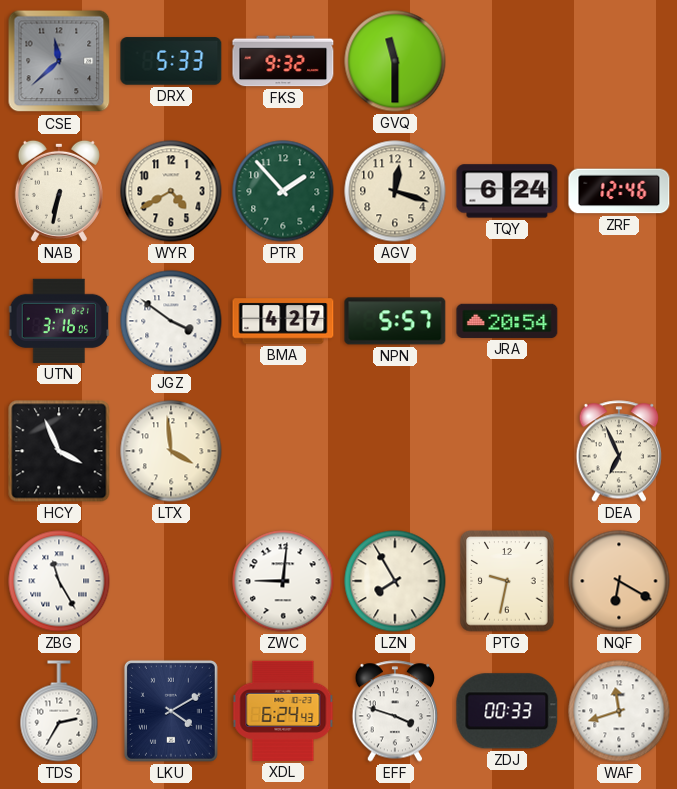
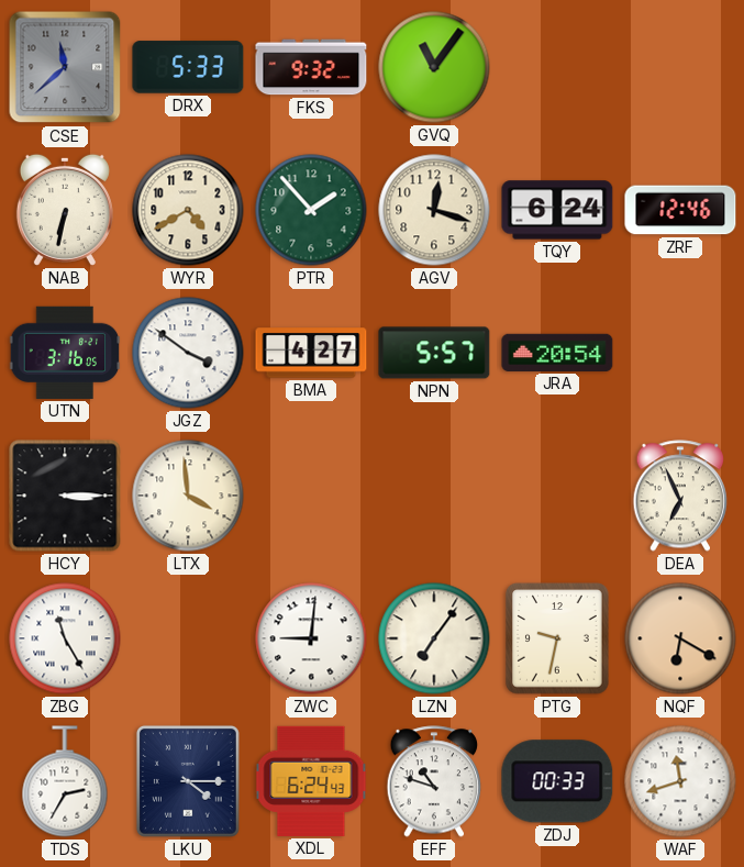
GVQ: 11:30 -> 11:06 (434, 67)
HCY: 3:56 -> 3:15 (65, 496)
LZN: 7:55 -> 7:06 (434, 638)
LKU: 4:10 -> 4:15 (188, 781)
EFF: 3:48 -> 10:48 (434, 781)
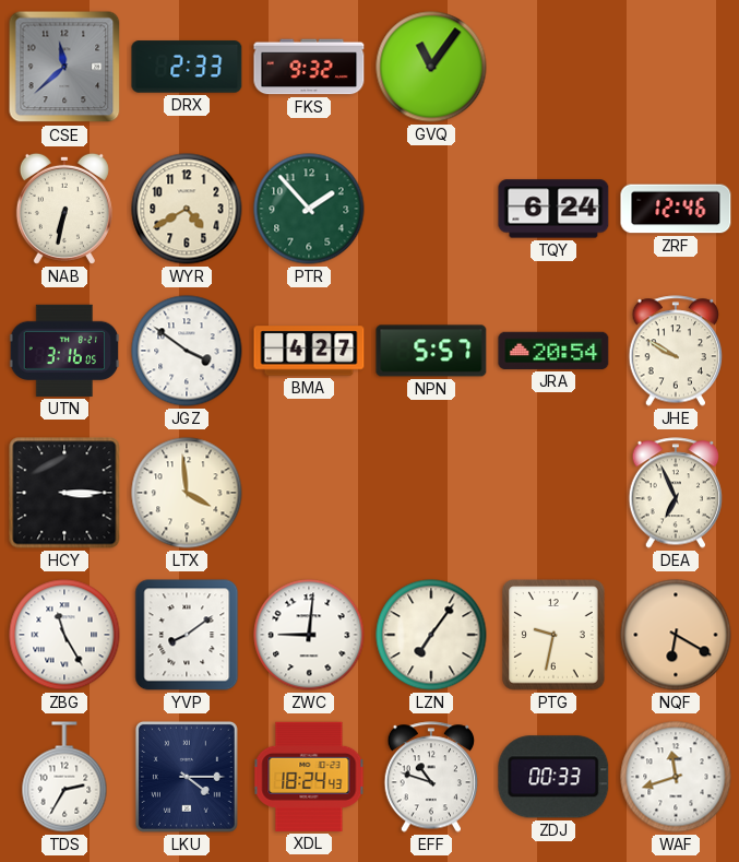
DRX: 5:33 -> 2:33 (187, 67)
AGV: 12:18 -> none (434, 210)
JHE: none -> 9:50 (676, 351)
YVP: none -> 8:09 (187, 635)
XDL: 6:24 -> 18:24 (309, 777)
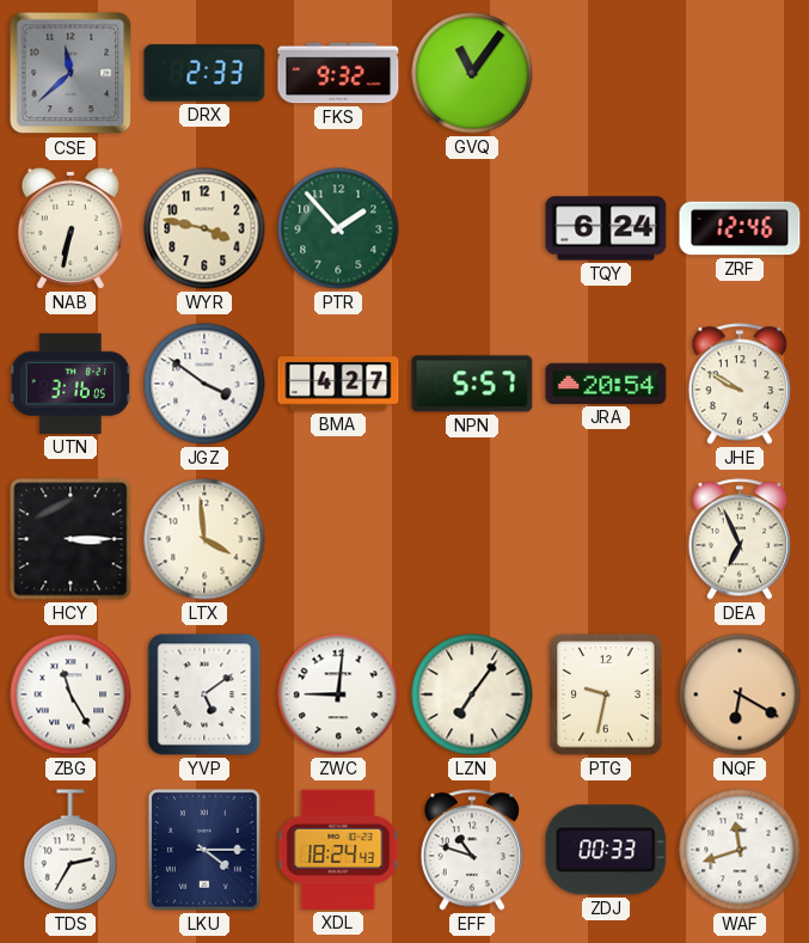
WYR: 4:40 -> 3:47 (204, 228)
YVP: 8:09 -> 5:09 (204, 694)
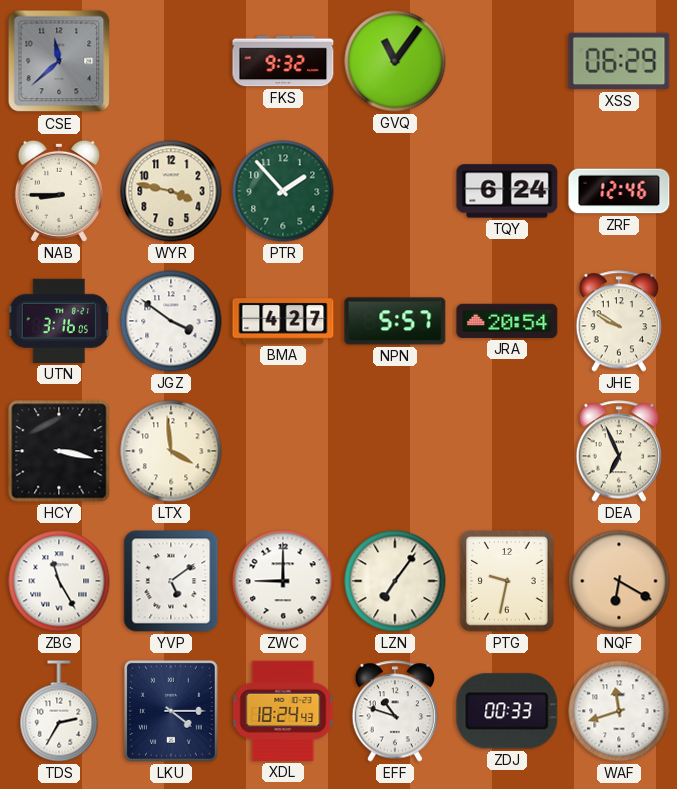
DRX: 2:33 -> none (204, 73)
XSS: none -> 06:29 (619, 61)
NAB: 6:32 -> 8:45 (59, 191)
HCY: 3:15 -> 3:17 (59, 451)
ZWC: 9:01 -> 9:00 (283, 581)
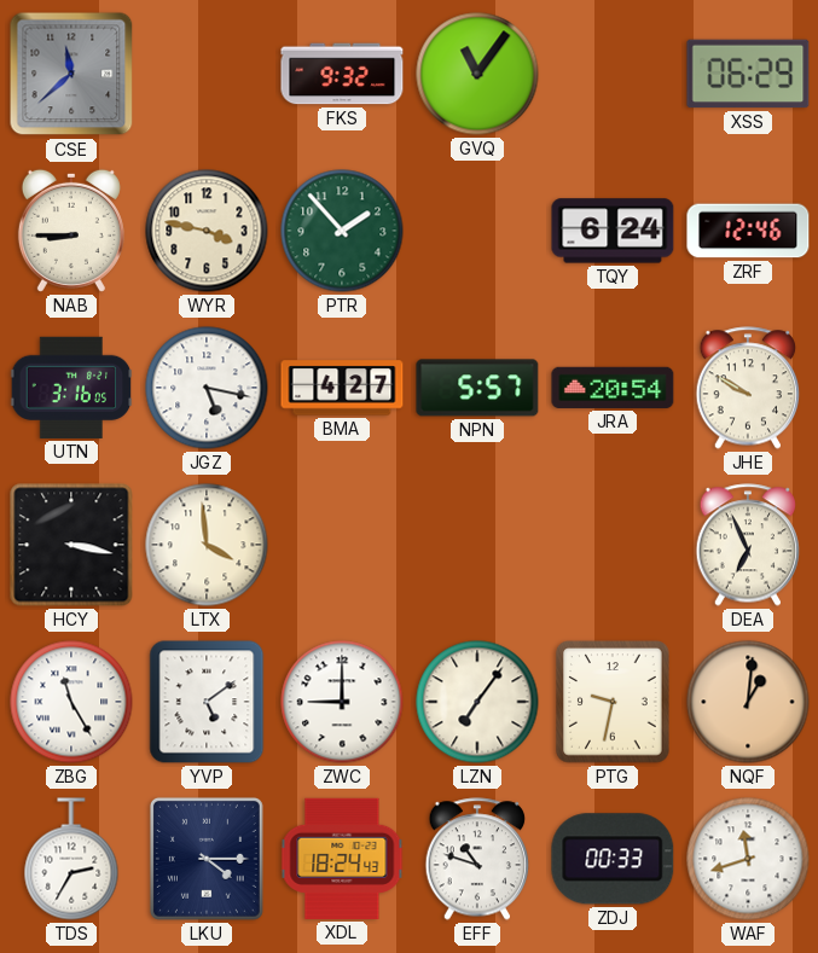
JGZ: 3:51 -> 5:17 (207, 388)
NQF: 6:20 -> 1:01 (748, 702)
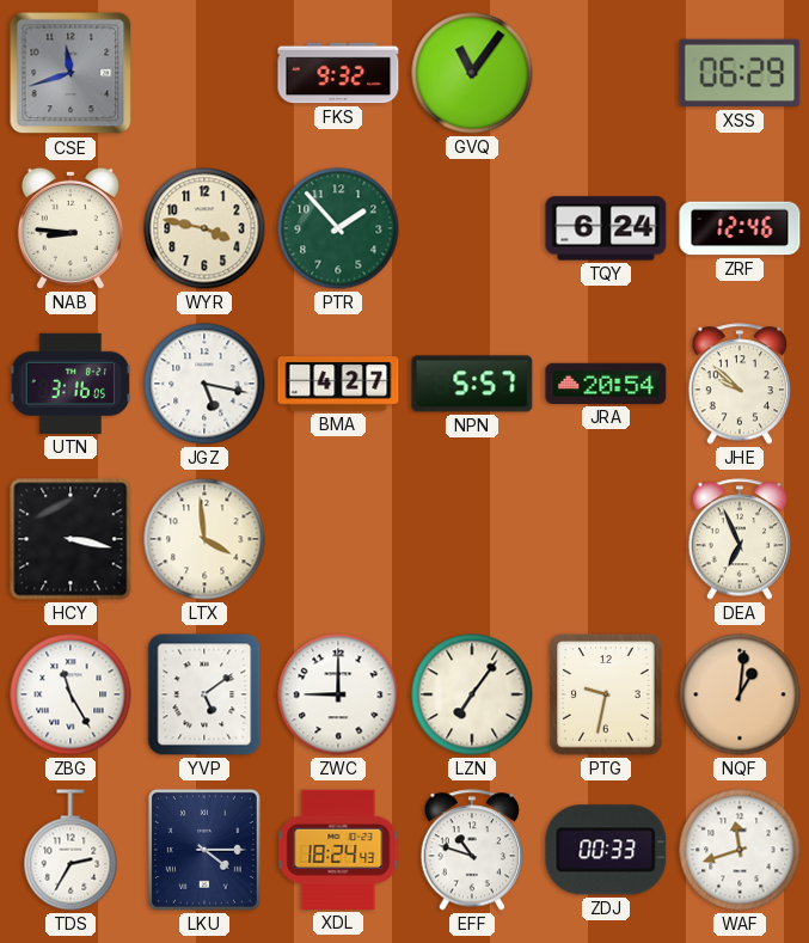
CSE: 11:38 -> 11:42 (71, 73)
NAB: 8:45 -> 8:46 (71, 228)
JHE: 9:50 -> 9:52 (740, 384)
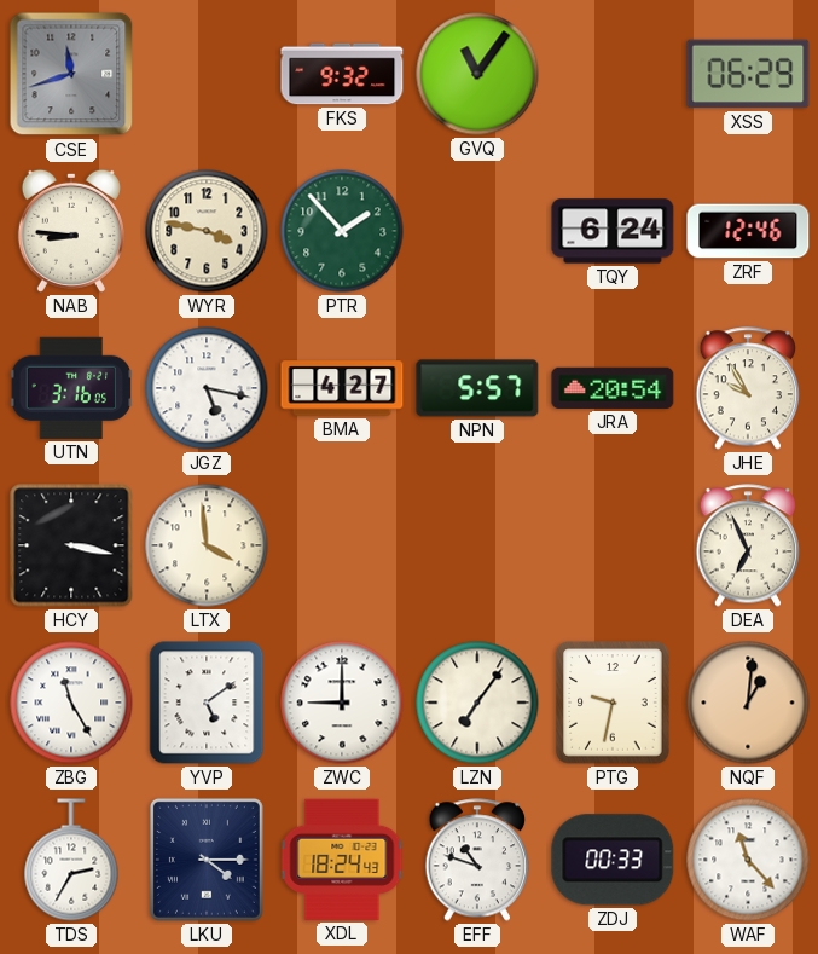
JHE: 9:52 -> 9:55 (748, 388)
WAF: 11:42 -> 11:23 (748, 860)
